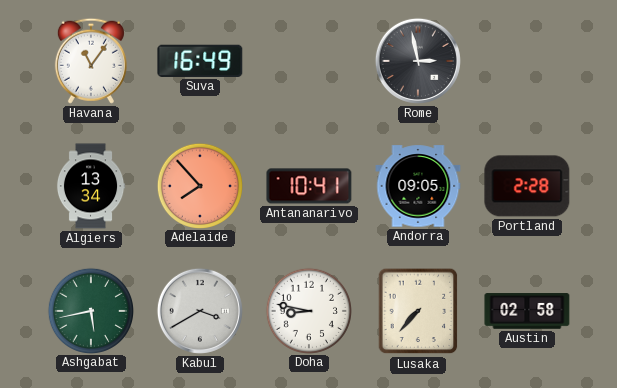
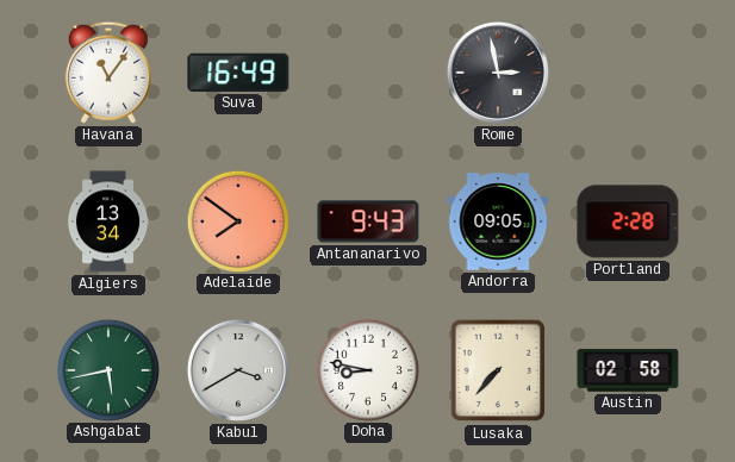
Adelaide: 7:53 -> 7:51 (237, 220)
Antananarivo: 10:41 -> 9:43 (368, 221)
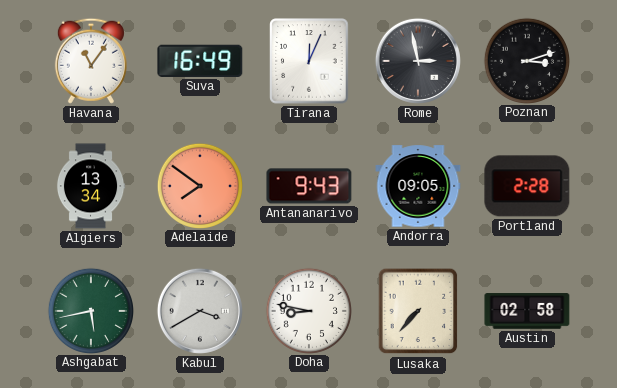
Tirana: none -> 12:04 (309, 61)
Poznan: none -> 3:12 (526, 60)
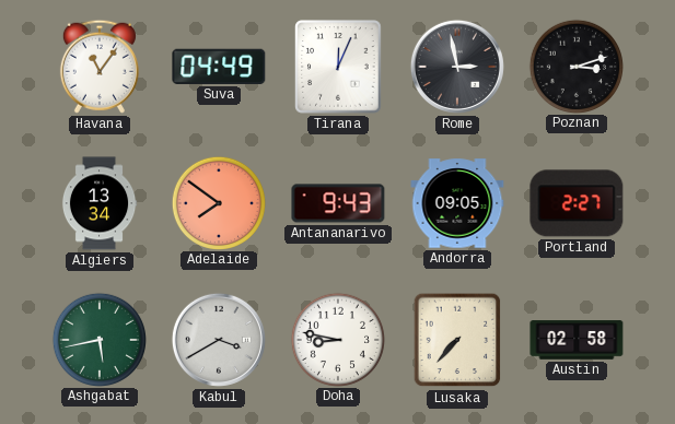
Suva: 16:49 -> 04:49 (219, 67)
Portland: 2:28 -> 2:27 (577, 203)
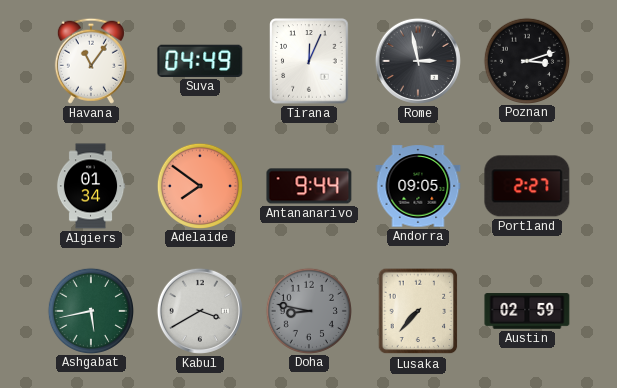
Algiers: 13:34 -> 01:34 (91, 186)
Antananarivo: 9:43 -> 9:44 (309, 186)
Doha dial: white -> grey (308, 310)
Austin: 02:58 -> 02:59 (527, 311)
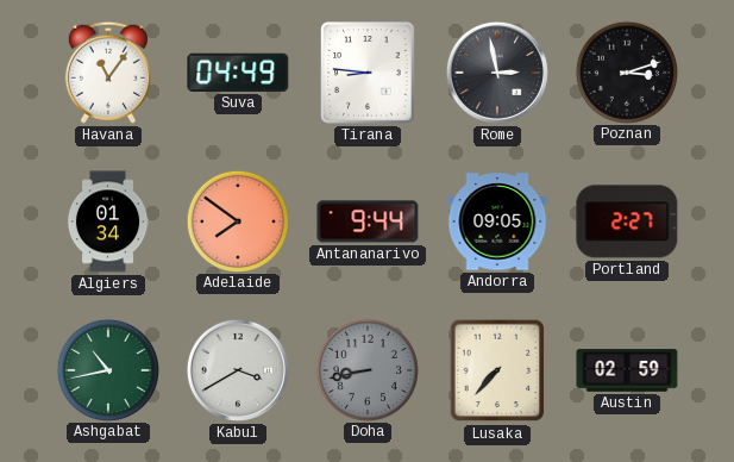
Tirana: 12:04 -> 8:46 (368, 73)
Ashgabat: 5:43 -> 10:43 (107, 369)
Doha: 8:47 -> 8:43 (366, 369)
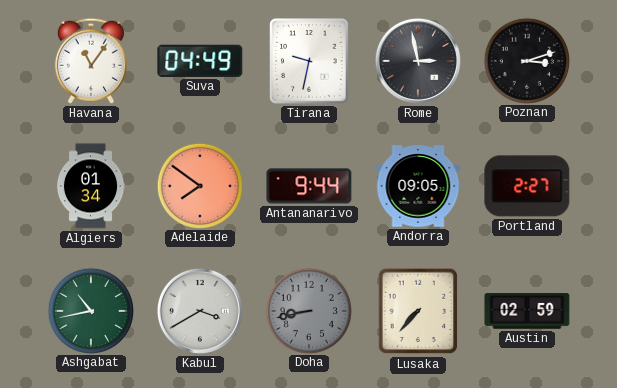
Tirana: 8:46 -> 9:32 (309, 61)
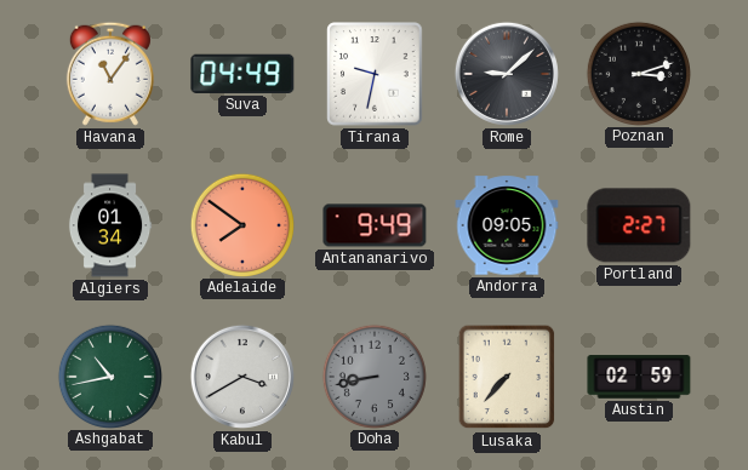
Rome: 2:58 -> 9:08 (507, 74)
Antananarivo: 9:44 -> 9:49 (375, 225)
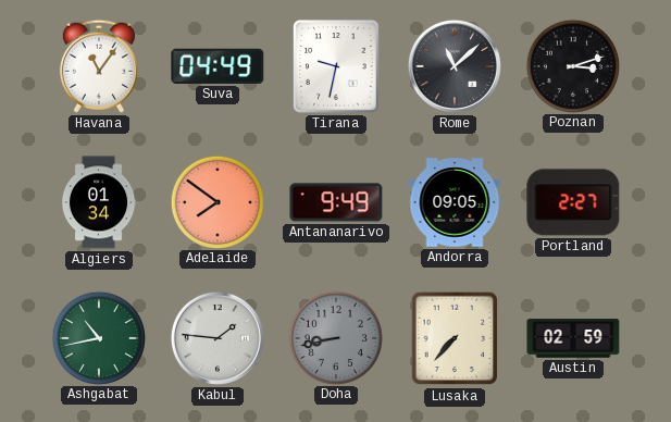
Rome: 9:08 -> 11:08 (455, 66)
Kabul: 3:40 -> 1:46 (218, 338)
